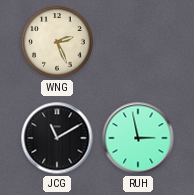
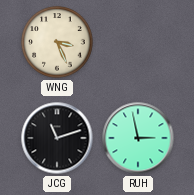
WNG: 2:26 -> 3:26 (57, 42)
JCG: 11:10 -> 11:12 (57, 138)
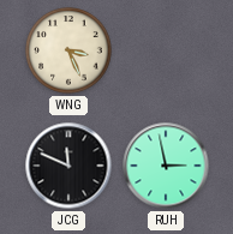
JCG: 11:12 -> 11:49 (68, 166)
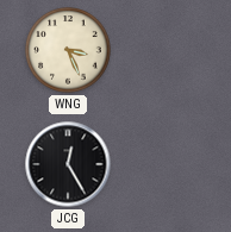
JCG: 11:49 -> 12:25 (68, 164)
RUH: 2:58 -> none (166, 166)
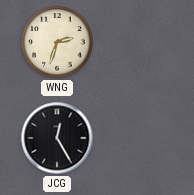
WNG: 3:26 -> 2:33 (57, 42)
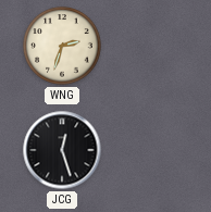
JCG: 12:25 -> 12:27 (62, 150)
